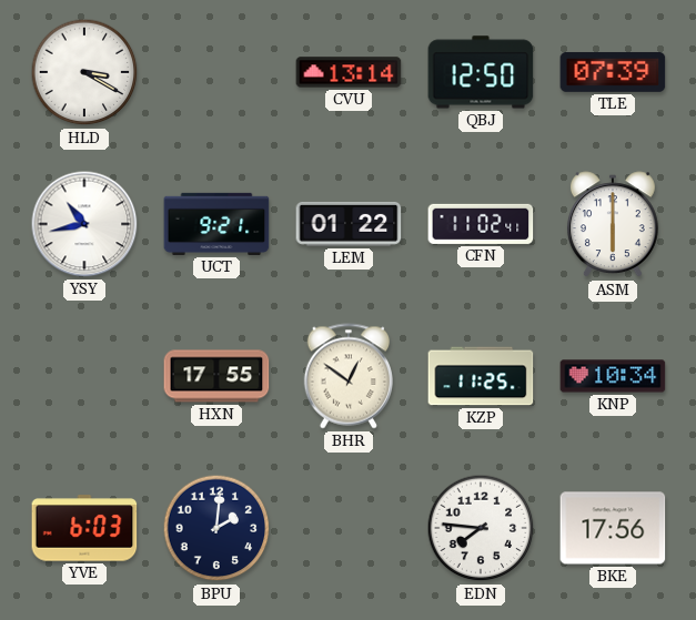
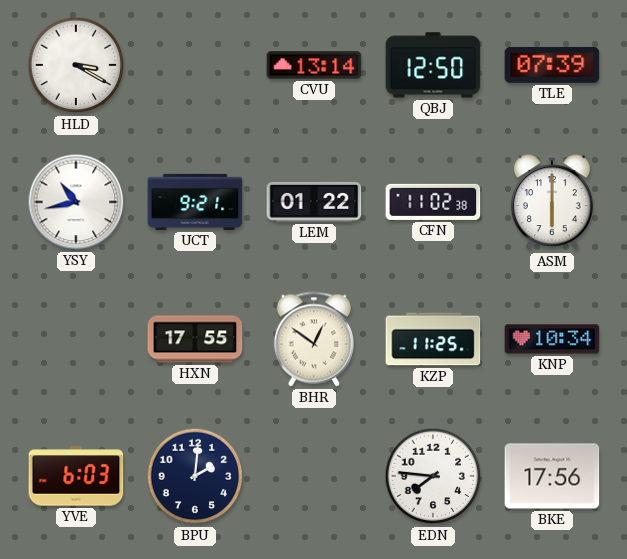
CFN: 11:02:41 -> 11:02:38 (433, 202)
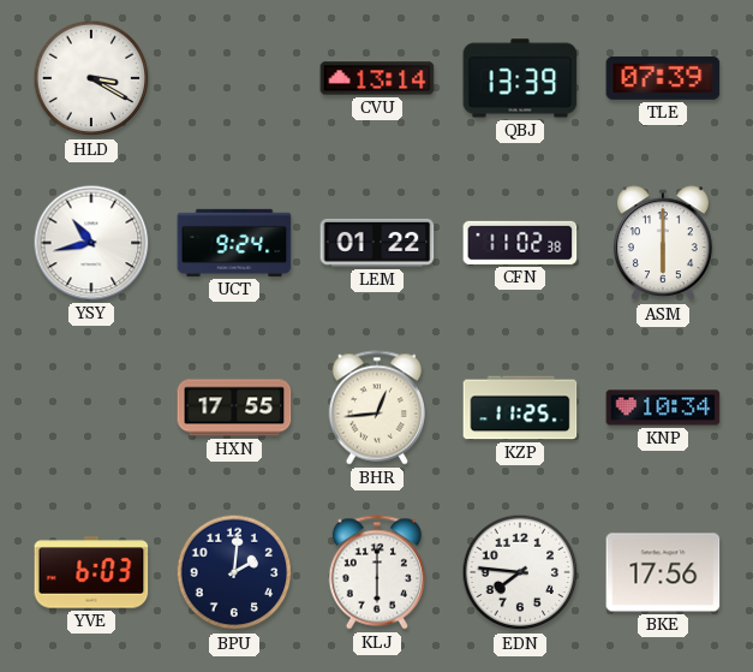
QBJ: 12:50 -> 13:39 (520, 78)
UCT: 9:21 -> 9:24 (234, 243)
BHR: 12:51 -> 12:44 (376, 408)
KLJ: none -> 6:00 (376, 572)
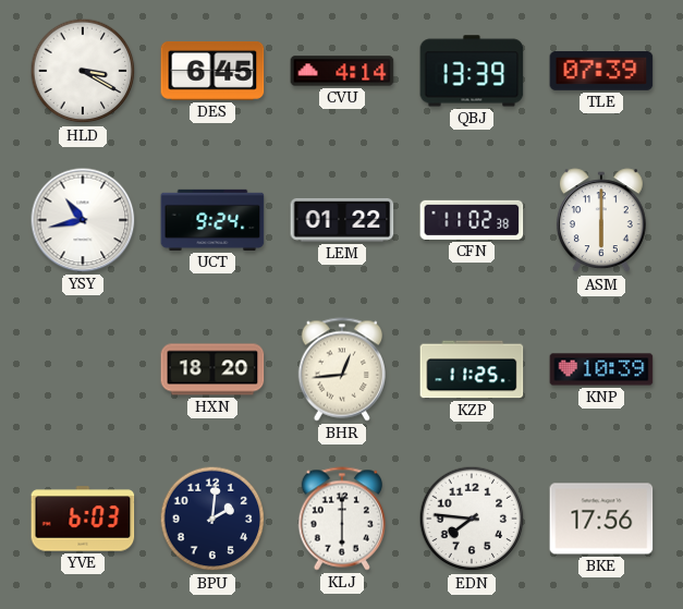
DES: none -> 6:45 (212, 71)
CVU: 13:14 -> 4:14 (342, 71)
HXN: 17:55 -> 18:20 (212, 369)
KNP: 10:34 -> 10:39 (601, 369)
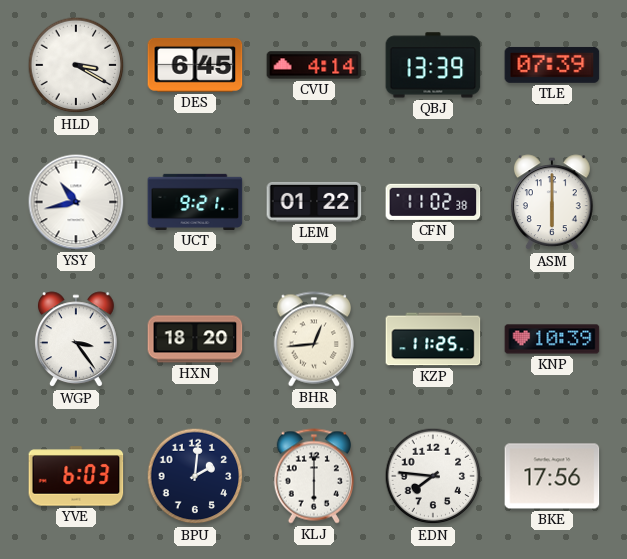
UCT: 9:24 -> 9:21 (195, 202)
WGP: none -> 3:24 (76, 340)
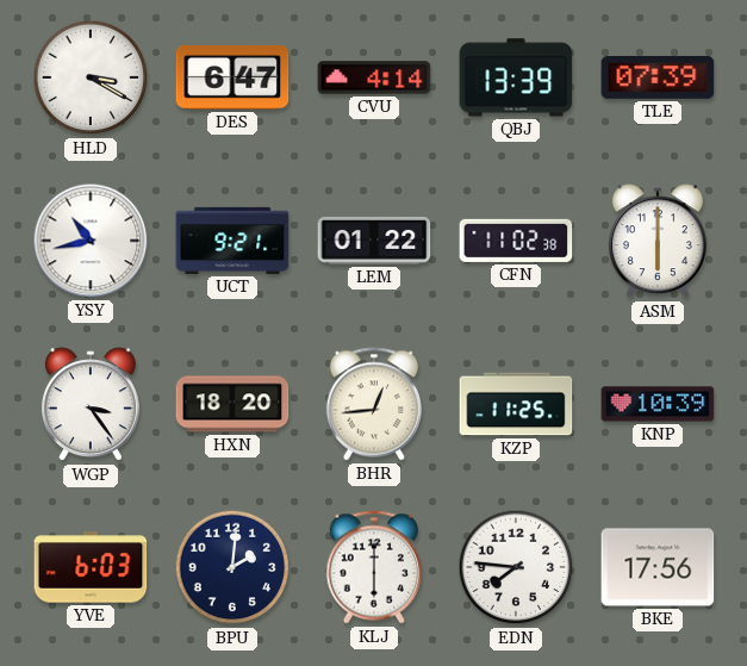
DES: 6:45 -> 6:47 (232, 77)
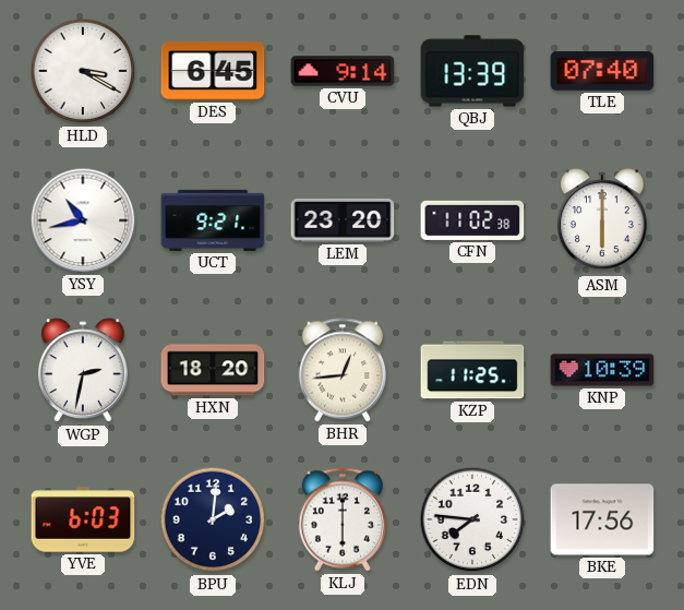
DES: 6:47 -> 6:45 (213, 71)
CVU: 4:14 -> 9:14 (343, 71)
TLE: 07:39 -> 07:40 (602, 71)
LEM: 01:22 -> 23:20 (343, 220)
WGP: 3:24 -> 2:32 (83, 371)
